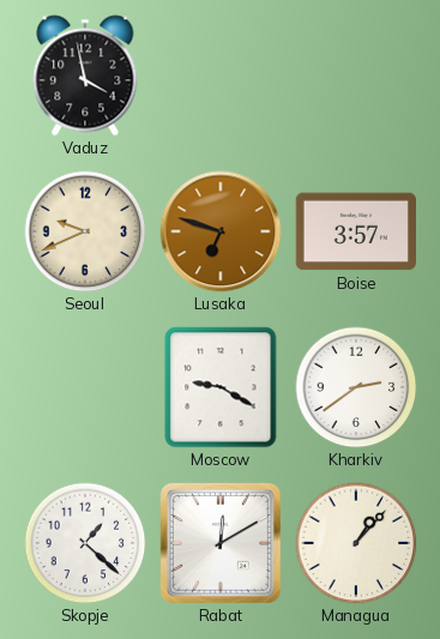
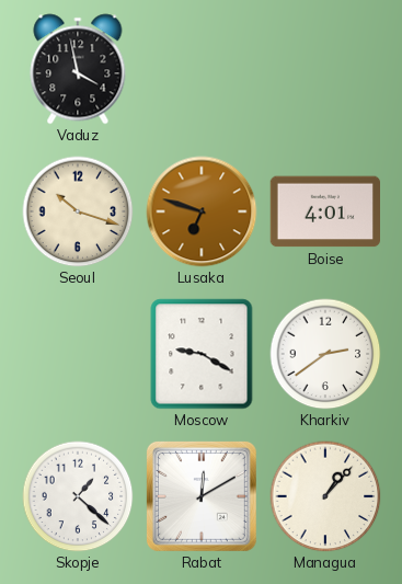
Seoul: 9:41 -> 10:18 (78, 211)
Boise: 3:57 -> 4:01 (324, 211)
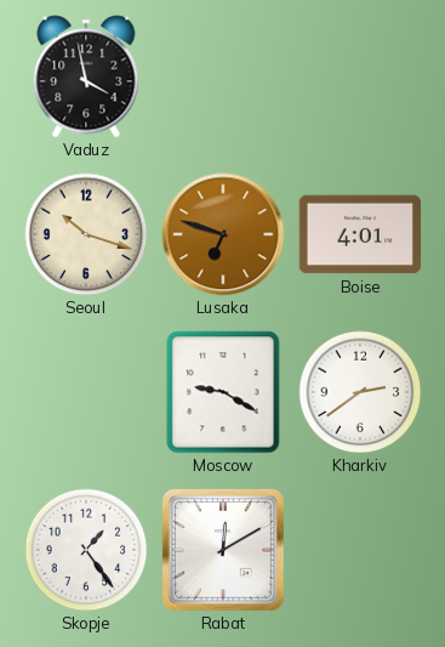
Skopje: 1:22 -> 1:24 (86, 550)
Managua: 1:07 -> none (325, 496)
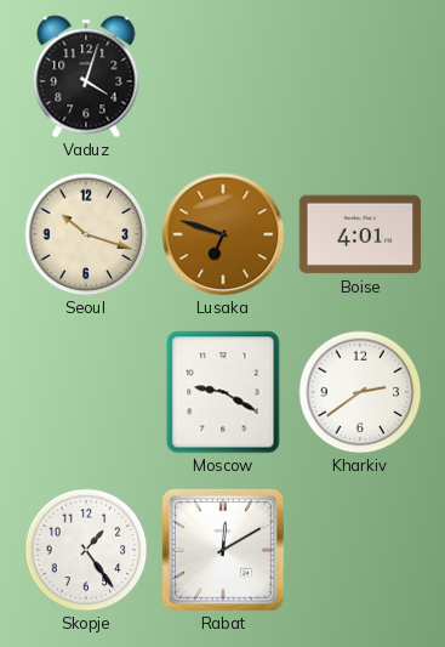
Vaduz: 3:58 -> 4:03 (86, 76)
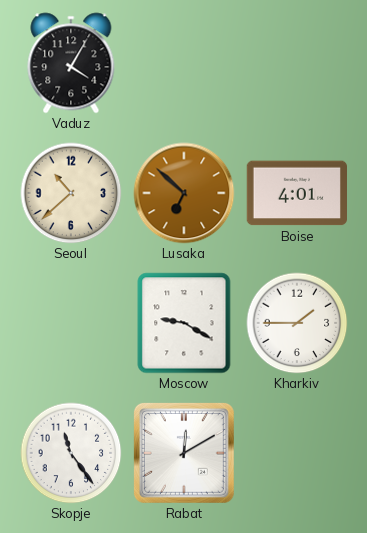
Vaduz: 4:03 -> 4:05 (71, 63)
Seoul: 10:18 -> 10:38 (71, 193)
Lusaka: 6:48 -> 6:52 (184, 193)
Kharkiv: 2:39 -> 1:45 (297, 323)
Skopje: 1:24 -> 11:24 (71, 453)
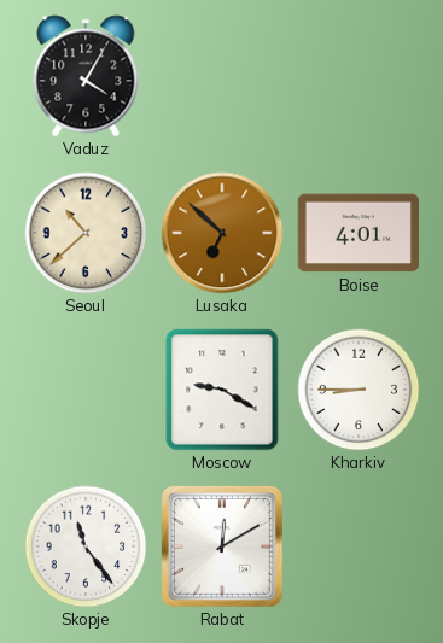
Kharkiv: 1:45 -> 8:45 (359, 390)
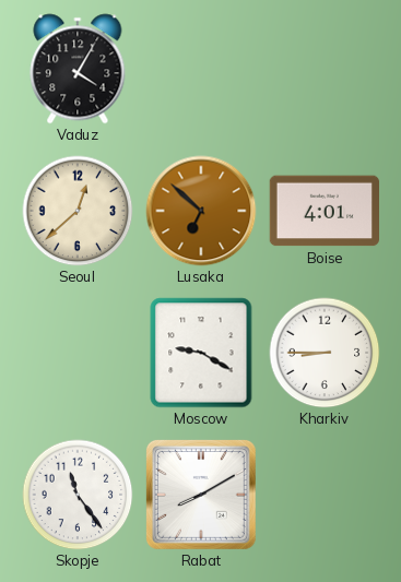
Seoul: 10:38 -> 12:38 (78, 211)
Rabat: 12:10 -> 8:10 (201, 495)
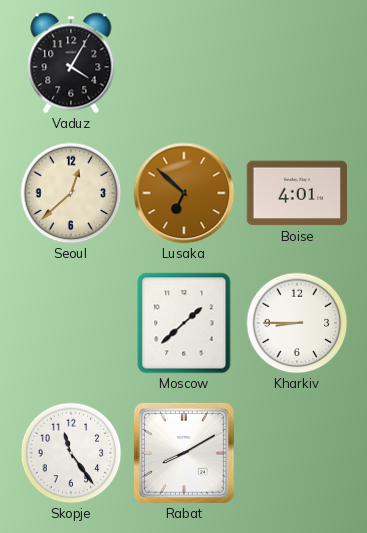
Moscow: 9:20 -> 1:38 (184, 323)
